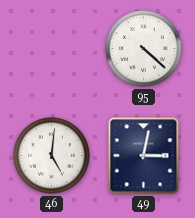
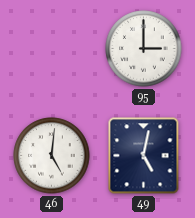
95: 4:22 -> 3:00 (144, 49)
49: 3:02 -> 5:02 (144, 156)
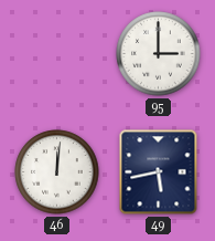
46: 5:01 -> 12:01 (57, 172)
49: 5:02 -> 5:43 (159, 172)
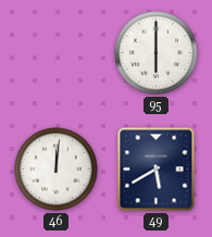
95: 3:00 -> 6:00 (157, 53)
49: 5:43 -> 5:40 (157, 170)
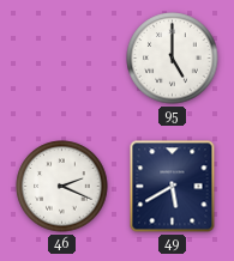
95: 6:00 -> 5:00 (173, 59)
46: 12:01 -> 2:19 (62, 187)
